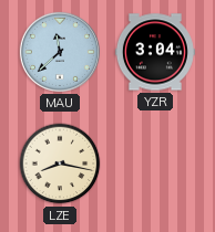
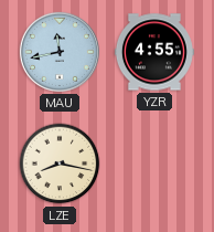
MAU: 11:38 -> 11:43 (60, 52)
YZR: 3:04 -> 4:55 (154, 52)
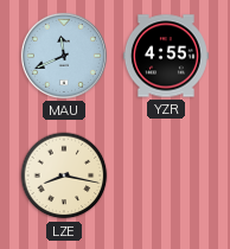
MAU: 11:43 -> 11:41 (64, 56)
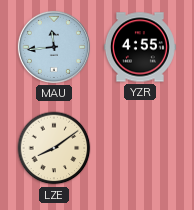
MAU: 11:41 -> 11:44 (54, 47)
LZE: 8:17 -> 8:09 (54, 148)
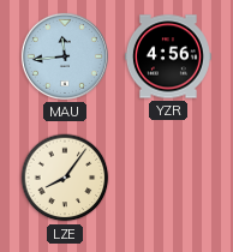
YZR: 4:55 -> 4:56 (168, 56)
LZE: 8:09 -> 8:06 (65, 178)
